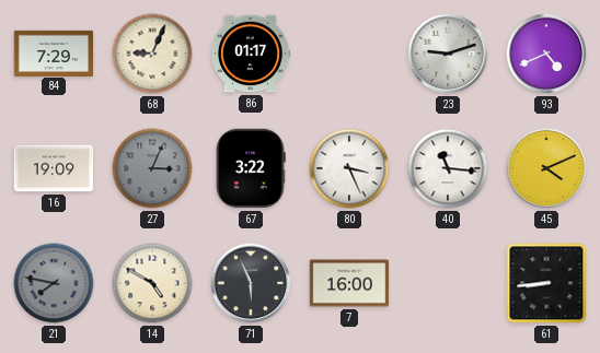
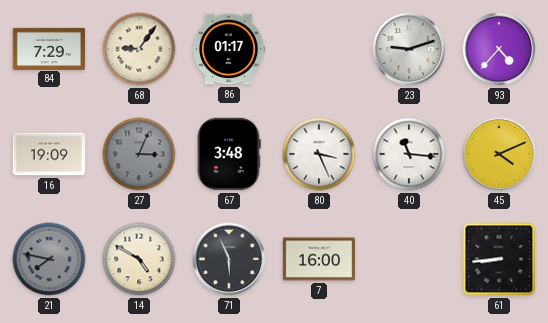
68: 9:04 -> 9:06 (139, 49)
93: 4:41 -> 4:37 (499, 49)
67: 3:22 -> 3:48 (229, 154)
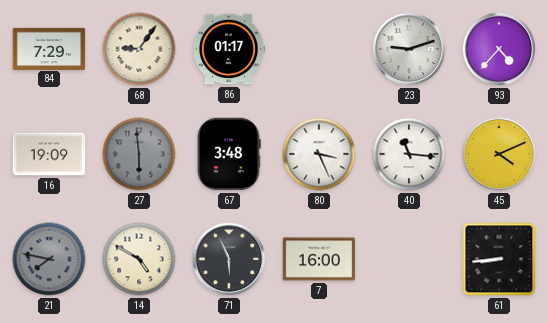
27: 3:04 -> 5:59 (139, 154)
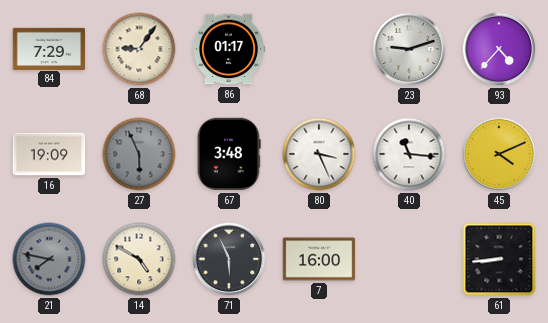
27: 5:59 -> 5:56 (139, 154)
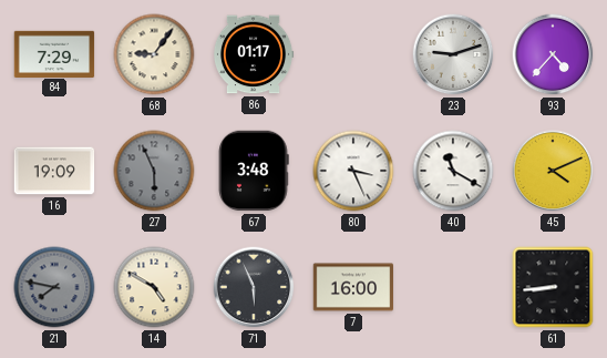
40: 11:16 -> 11:20 (453, 171)
